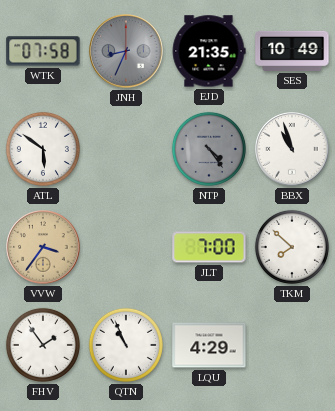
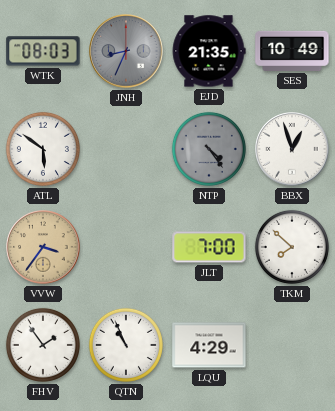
WTK: 07:58 -> 08:03 (43, 51)
BBX: 10:57 -> 12:57 (292, 149)
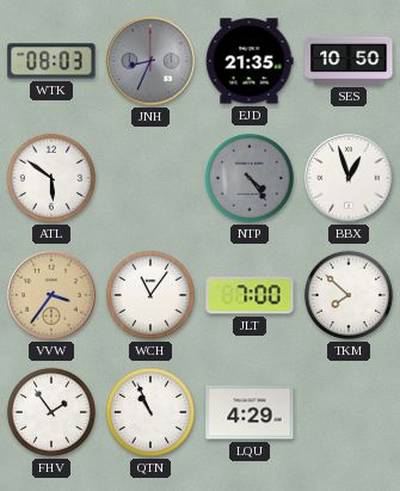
SES: 10:49 -> 10:50 (349, 61)
WCH: none -> 11:06 (150, 295)
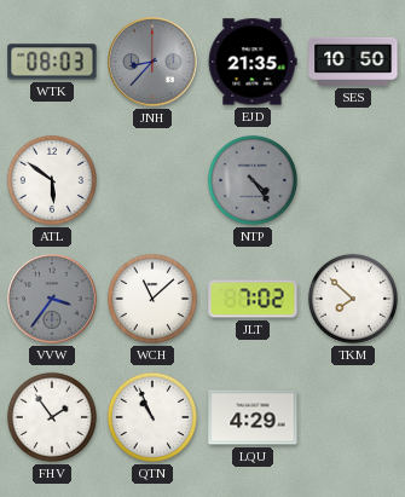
JNH: 8:34 -> 8:37 (152, 62)
BBX: 12:57 -> none (349, 178)
VVW dial: champagne -> grey (52, 299)
WCH: 11:06 -> 11:08 (152, 299)
JLT: 7:00 -> 7:02 (253, 299)
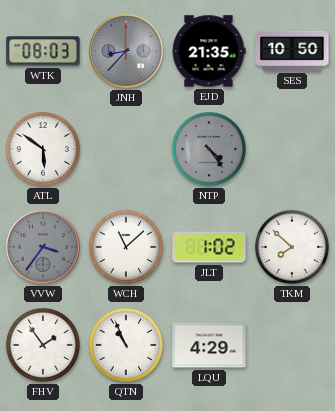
JLT: 7:02 -> 1:02 (209, 247)
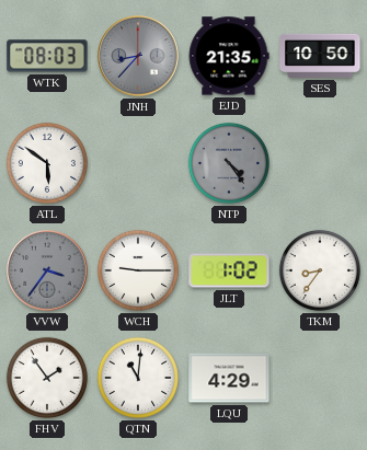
WCH: 11:08 -> 9:15 (138, 270)
TKM: 7:52 -> 8:36 (320, 270)
QTN: 10:56 -> 11:01 (138, 378)
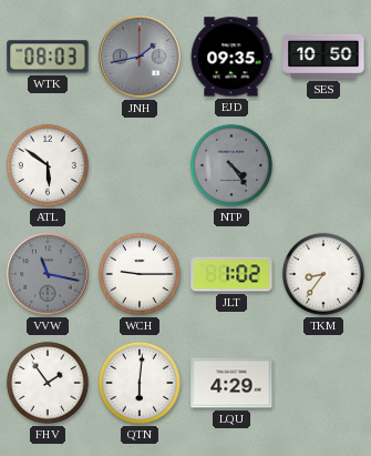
JNH: 8:37 -> 1:43 (140, 57)
EJD: 21:35 -> 09:35 (231, 57)
VVW: 3:36 -> 11:17 (48, 274)
QTN: 11:01 -> 6:01 (140, 383)
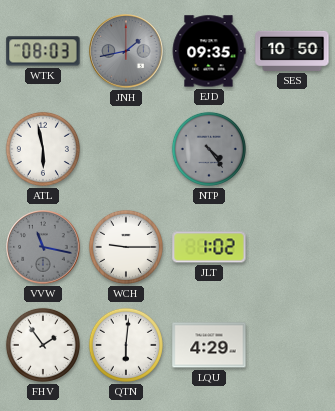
ATL: 5:51 -> 5:58 (43, 149)
TKM: 8:36 -> none (323, 274)
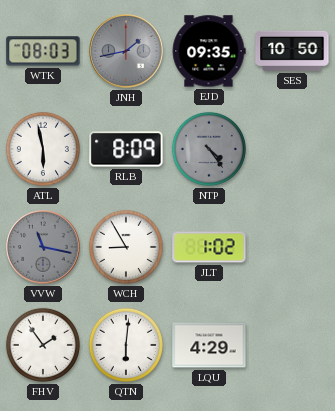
RLB: none -> 8:09 (126, 149)
WCH: 9:15 -> 8:55 (126, 247)
